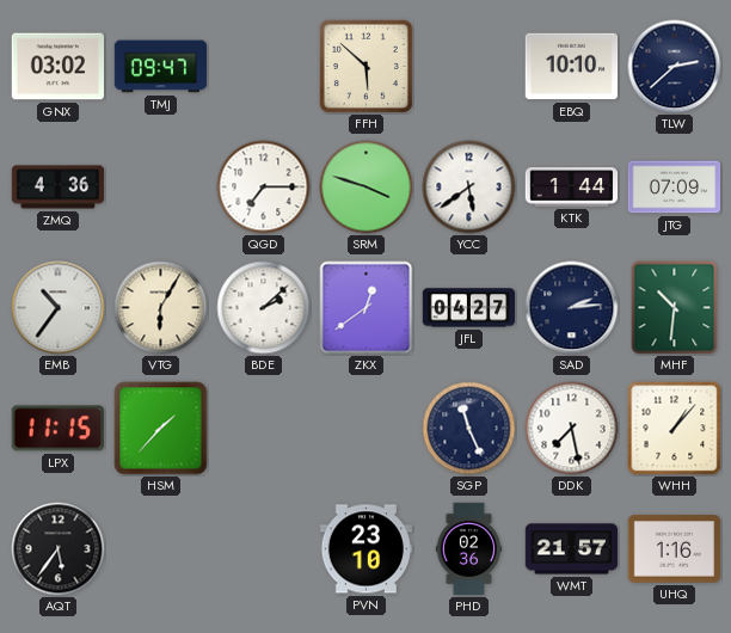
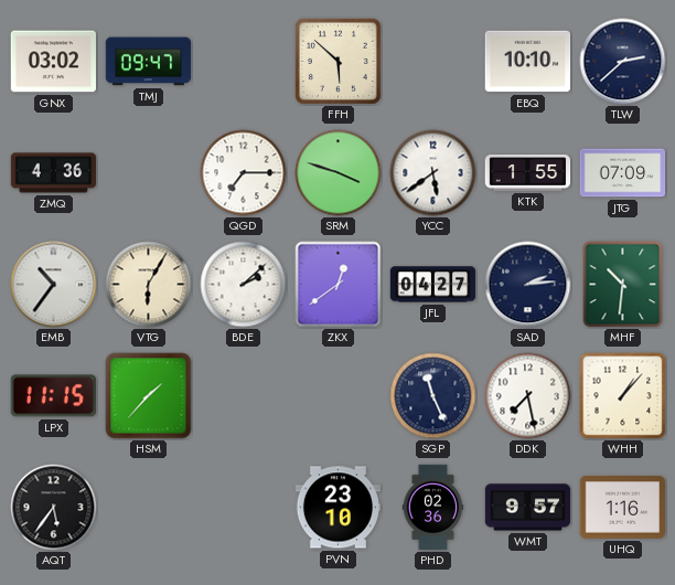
KTK: 1:44 -> 1:55 (528, 173)
WMT: 21:57 -> 9:57 (528, 508)
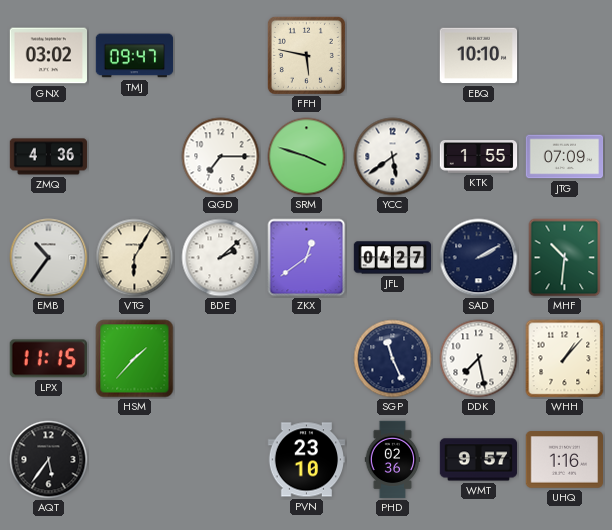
FFH: 5:52 -> 5:47 (306, 55)
TLW: 2:38 -> none (623, 62)
SAD: 2:14 -> 2:10 (479, 258)
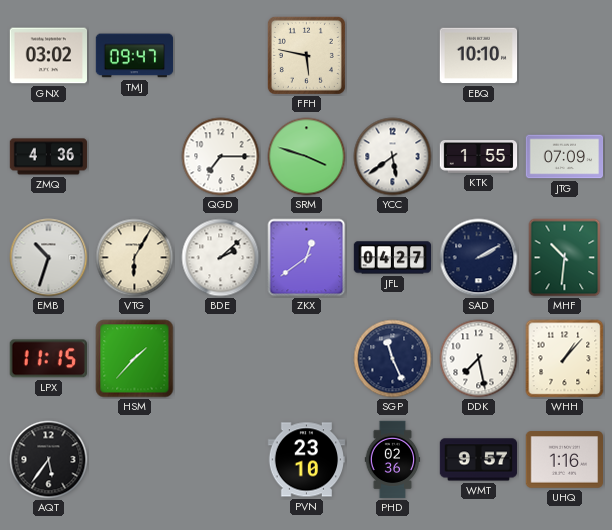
EMB: 10:36 -> 10:33 (49, 258)
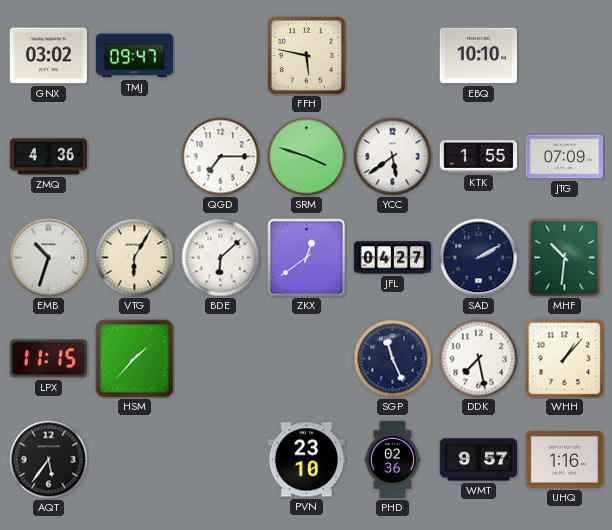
BDE: 2:08 -> 6:08 (221, 258)
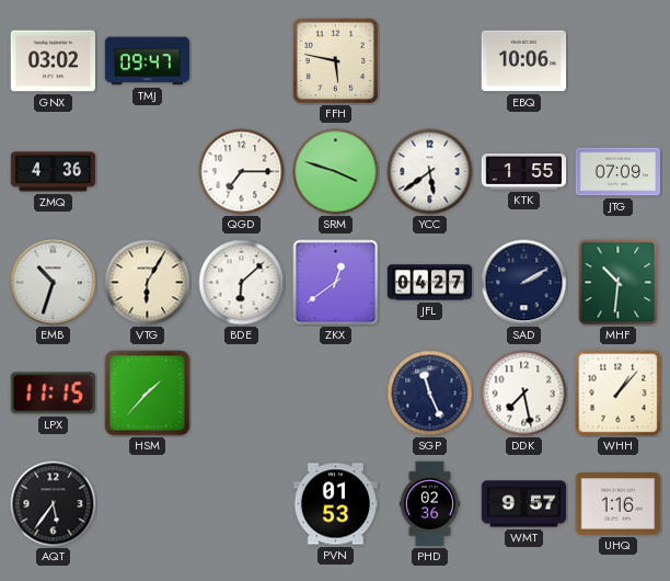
EBQ: 10:10 -> 10:06 (524, 61)
PVN: 23:10 -> 01:53 (336, 504)
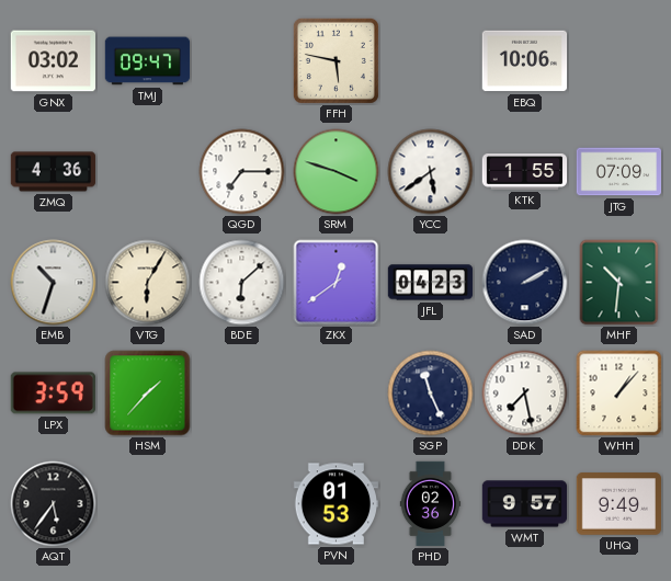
JFL: 04:27 -> 04:23 (431, 283)
LPX: 11:15 -> 3:59 (53, 394)
UHQ: 1:16 -> 9:49 (619, 504)
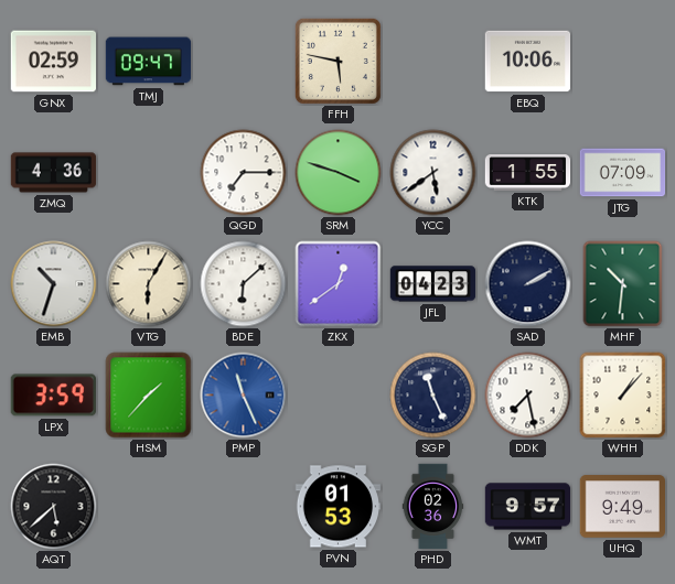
GNX: 03:02 -> 02:59 (54, 62)
PMP: none -> 11:26 (244, 396)
AQT: 5:36 -> 5:38 (54, 507)
